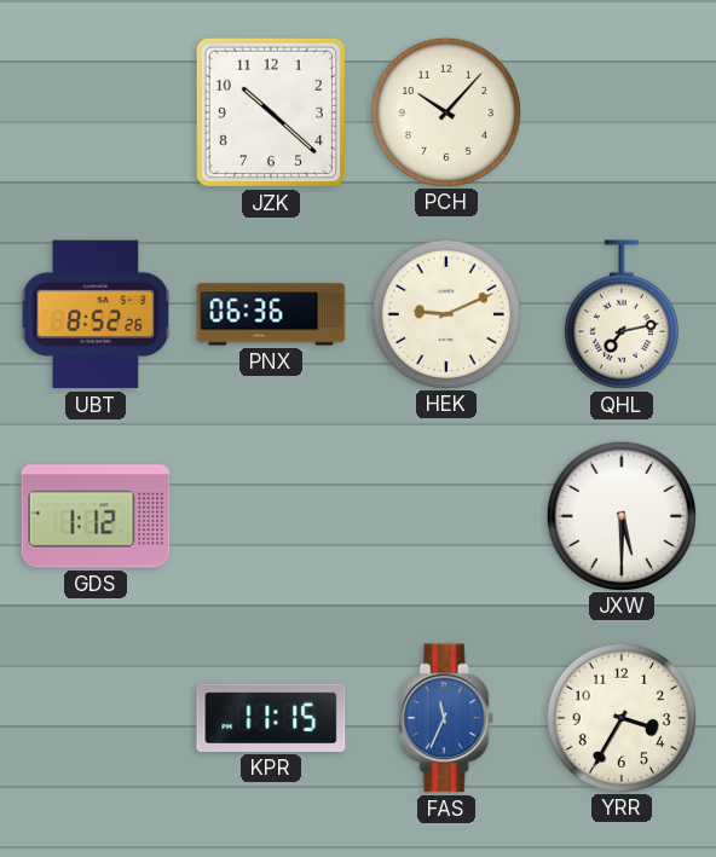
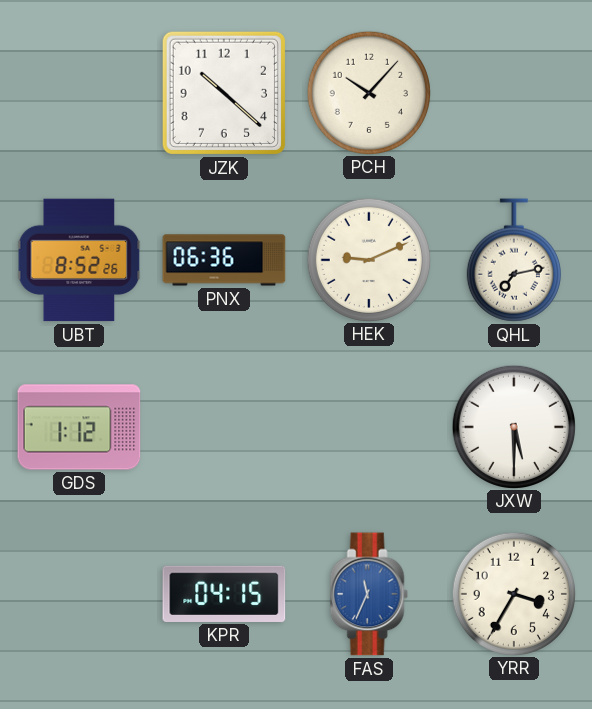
KPR: 11:15 -> 04:15 (224, 594)
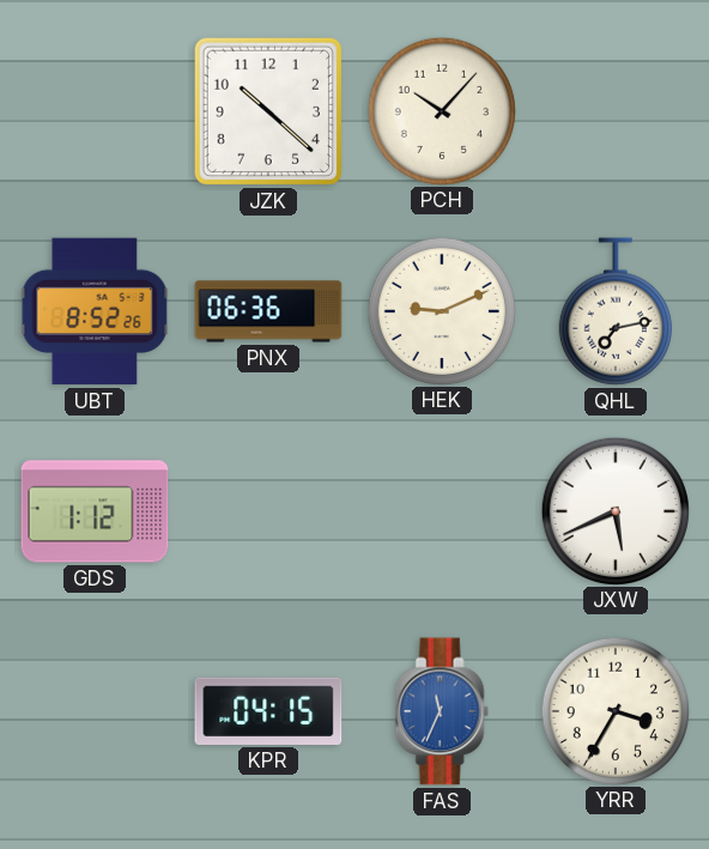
JXW: 5:30 -> 5:41 (614, 510)
